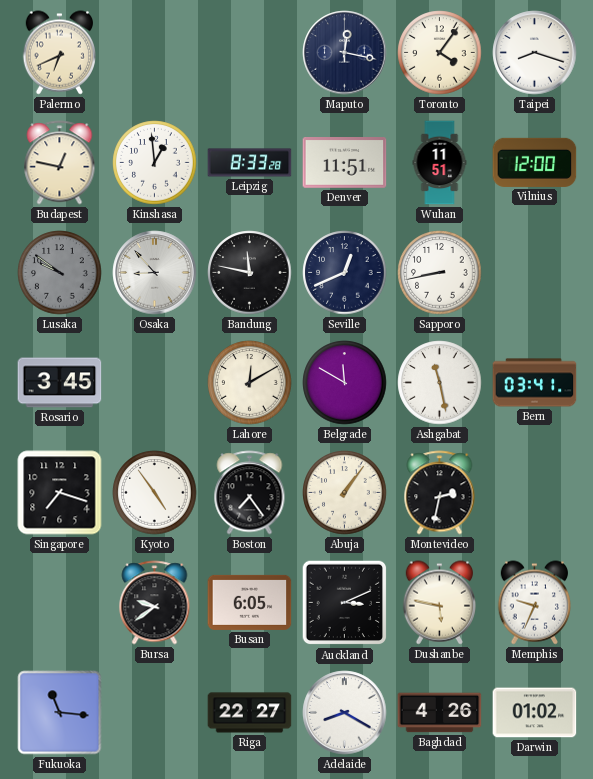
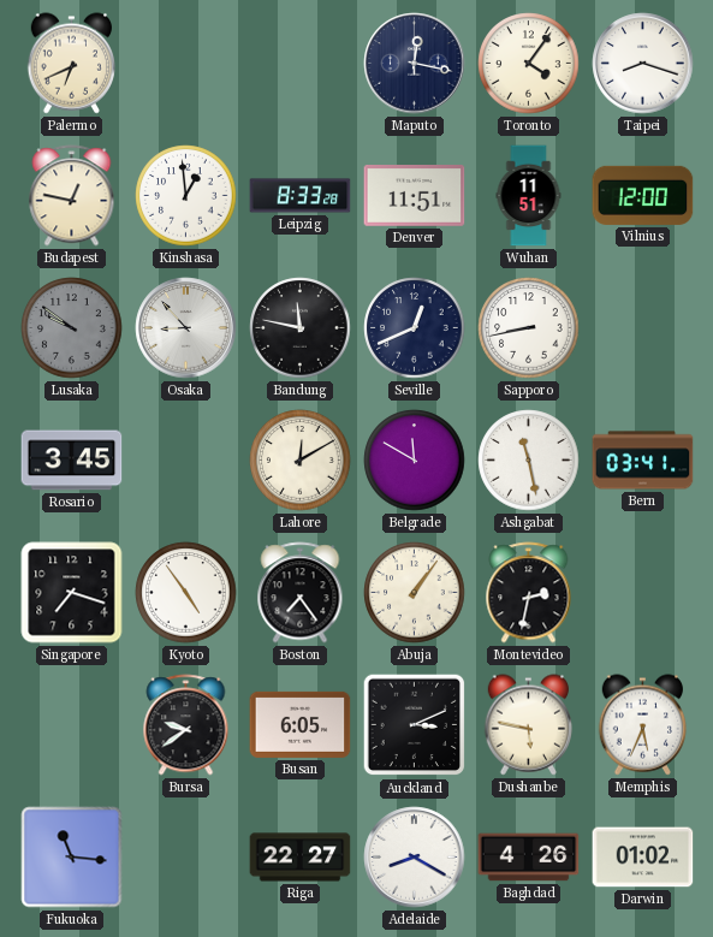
Memphis: 9:34 -> 5:34 (642, 725)
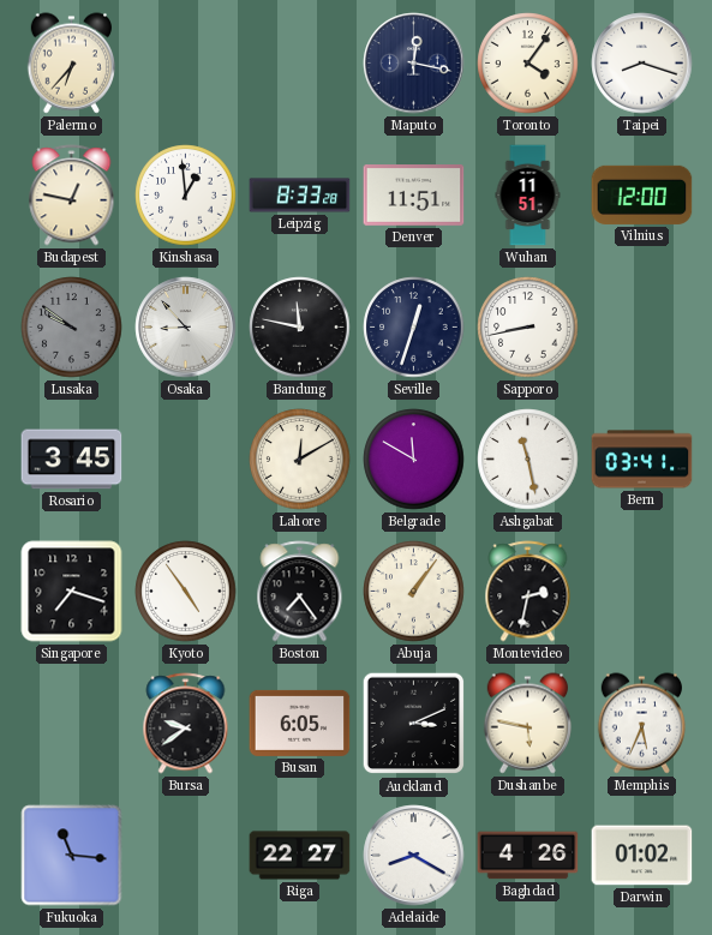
Palermo: 6:41 -> 6:37 (71, 64)
Seville: 12:41 -> 12:33 (414, 328)
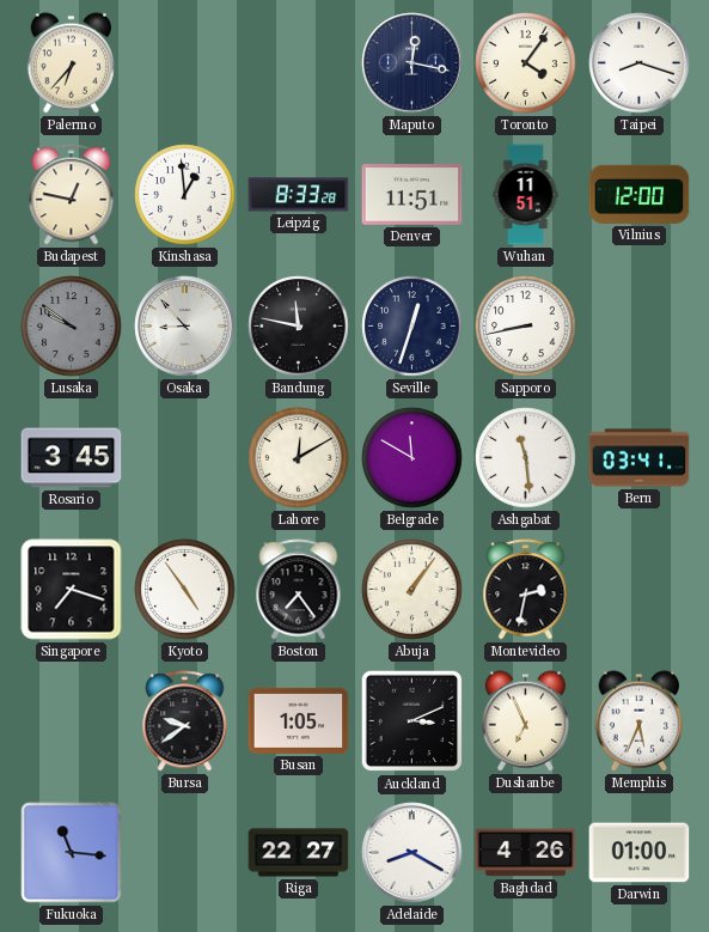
Ashgabat: 11:28 -> 11:29 (526, 458)
Busan: 6:05 -> 1:05 (299, 720)
Dushanbe: 5:47 -> 6:56 (525, 721)
Darwin: 01:02 -> 01:00 (640, 853)
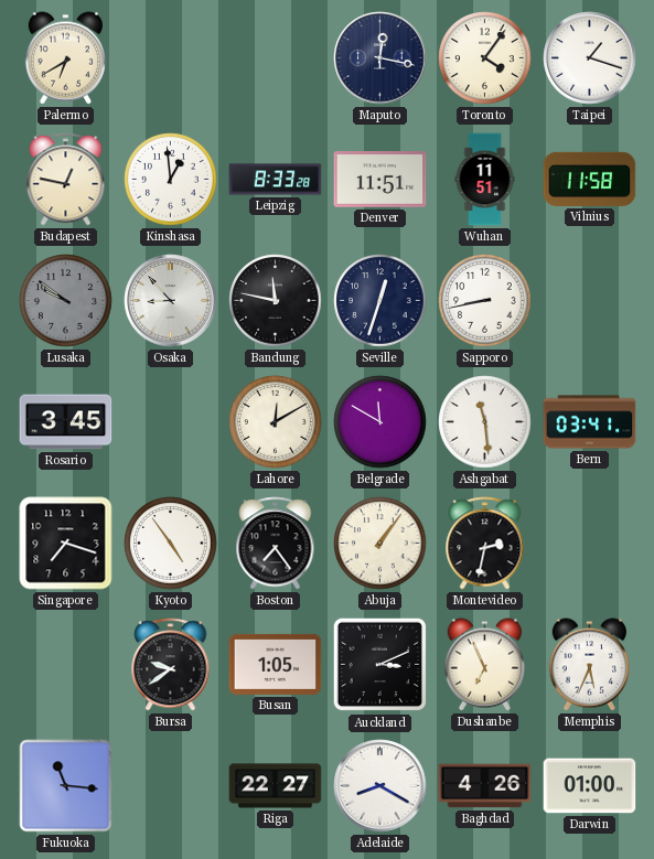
Palermo: 6:37 -> 6:40 (65, 58)
Taipei: 8:18 -> 1:18 (590, 58)
Vilnius: 12:00 -> 11:58 (590, 179)
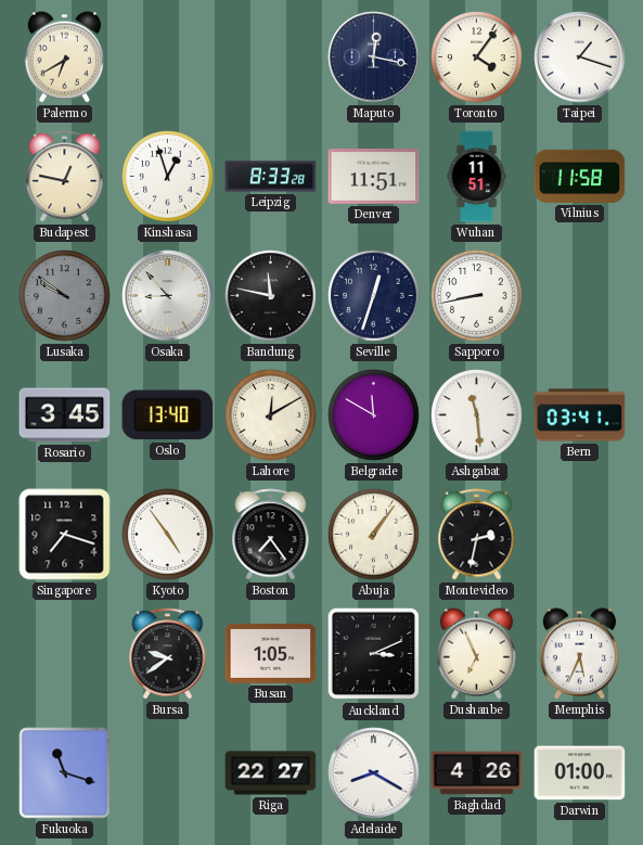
Kinshasa: 12:59 -> 12:57 (168, 177)
Oslo: none -> 13:40 (168, 415)
Fukuoka: 11:16 -> 11:18 (65, 773)
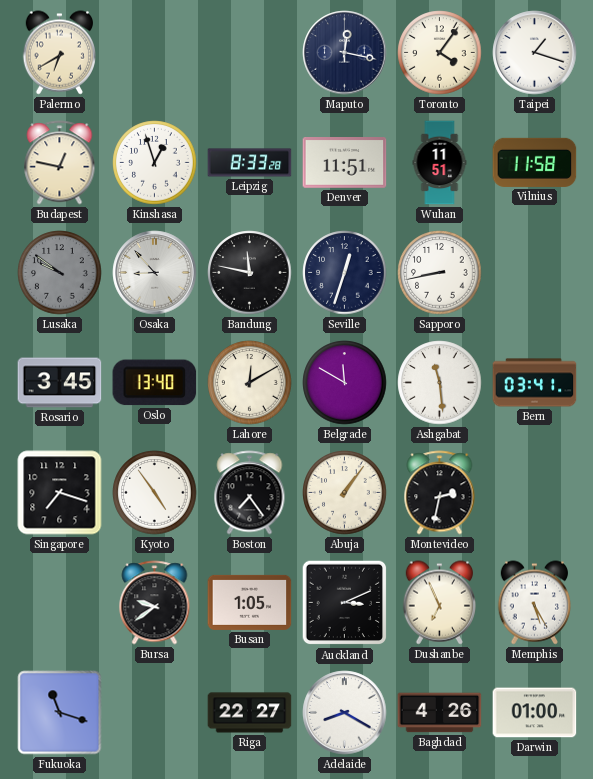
Memphis: 5:34 -> 5:25 (534, 603)
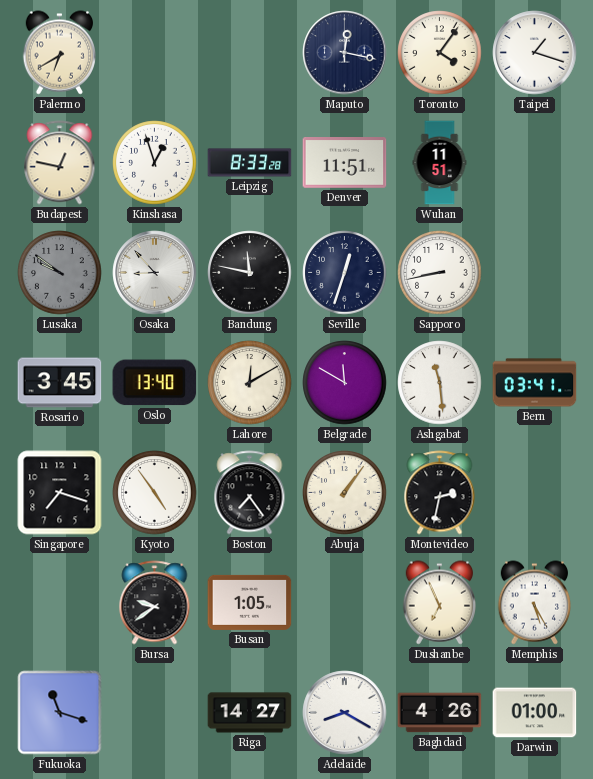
Vilnius: 11:58 -> none (535, 162)
Auckland: 3:11 -> none (345, 603)
Riga: 22:27 -> 14:27 (250, 713)
